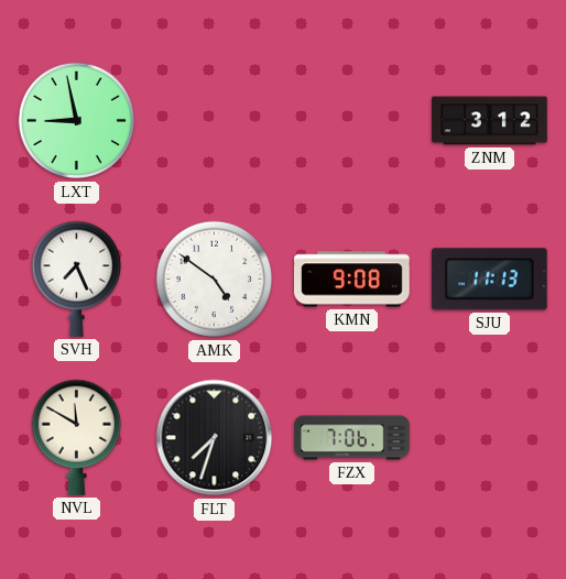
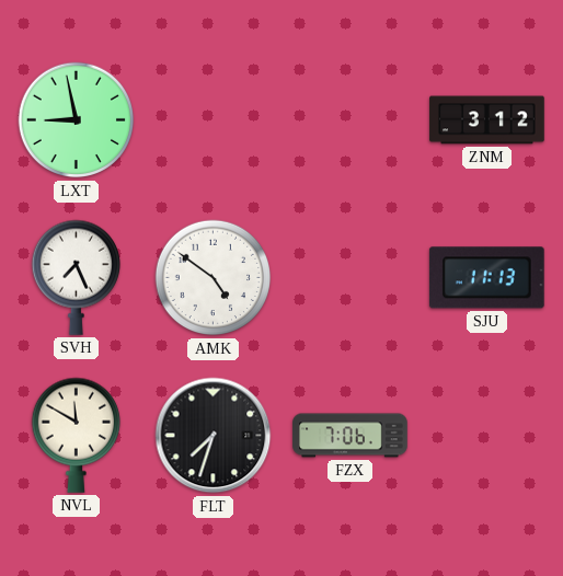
KMN: 9:08 -> none (352, 280)
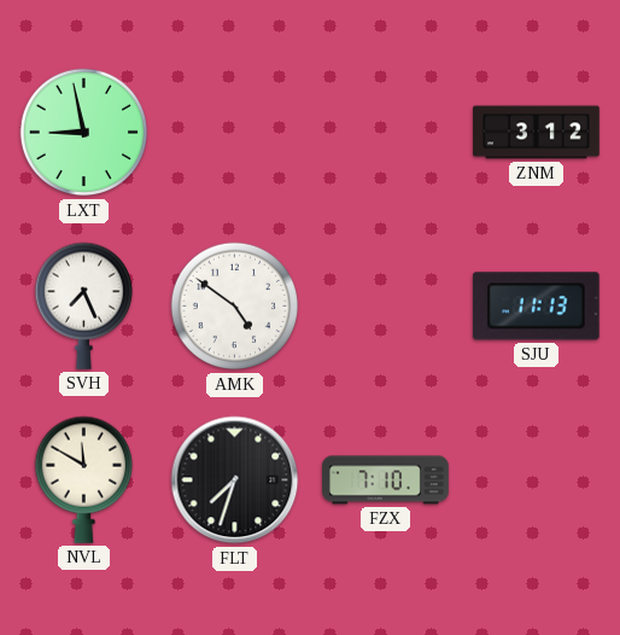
FZX: 7:06 -> 7:10 (386, 480)
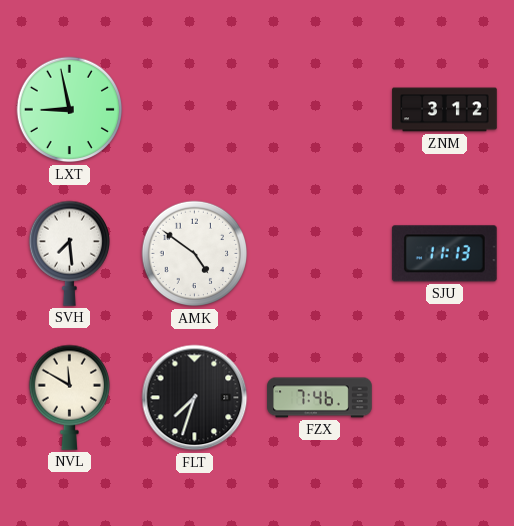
SVH: 7:26 -> 7:29 (69, 253)
FZX: 7:10 -> 7:46 (320, 398)
